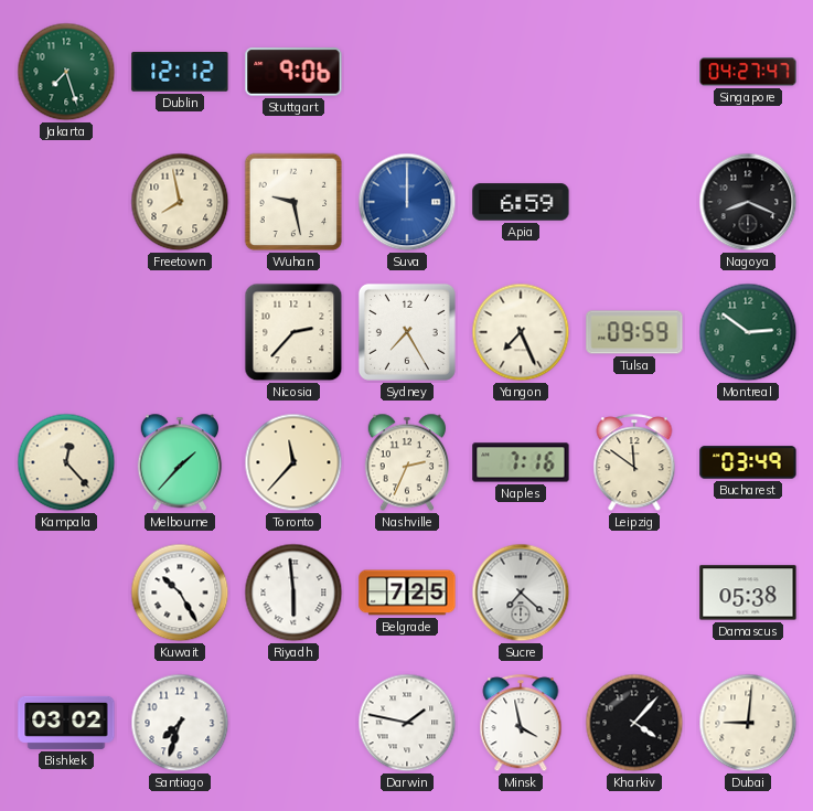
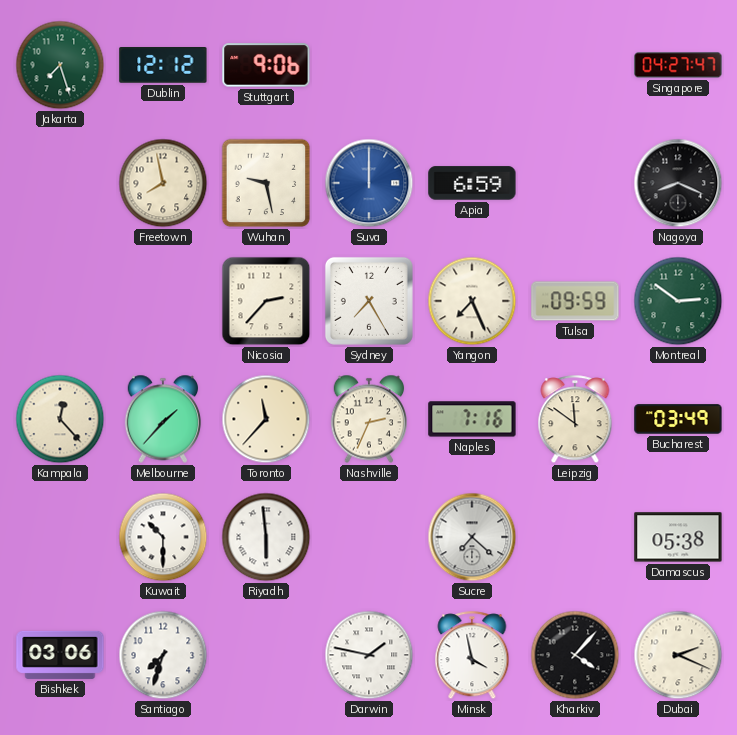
Kuwait: 10:25 -> 10:30 (163, 537)
Belgrade: 7:25 -> none (407, 593)
Bishkek: 03:02 -> 03:06 (60, 655)
Dubai: 9:01 -> 2:19 (678, 655)
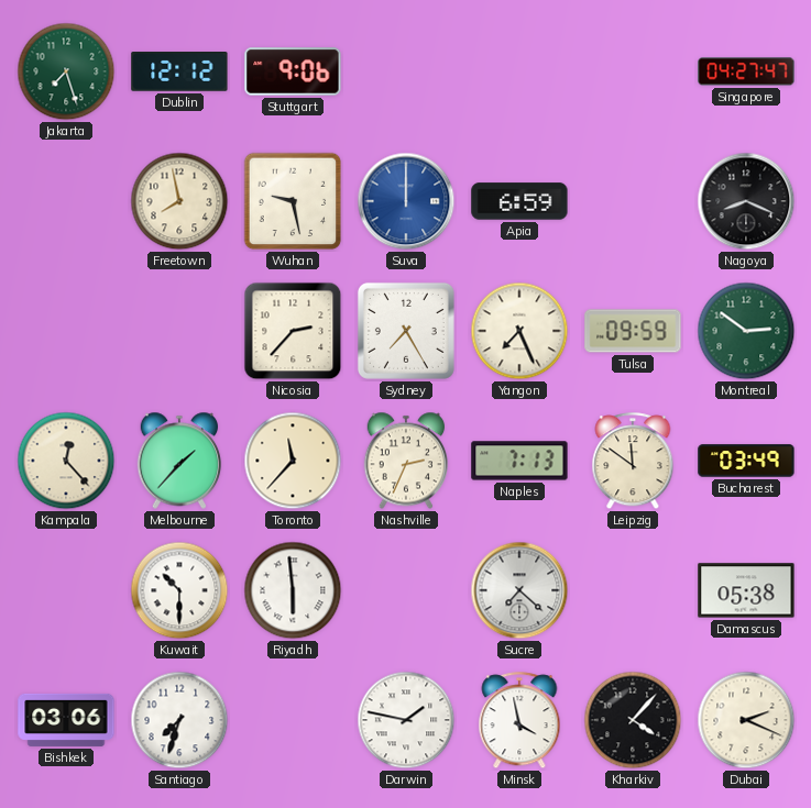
Naples: 7:16 -> 7:13 (519, 461)
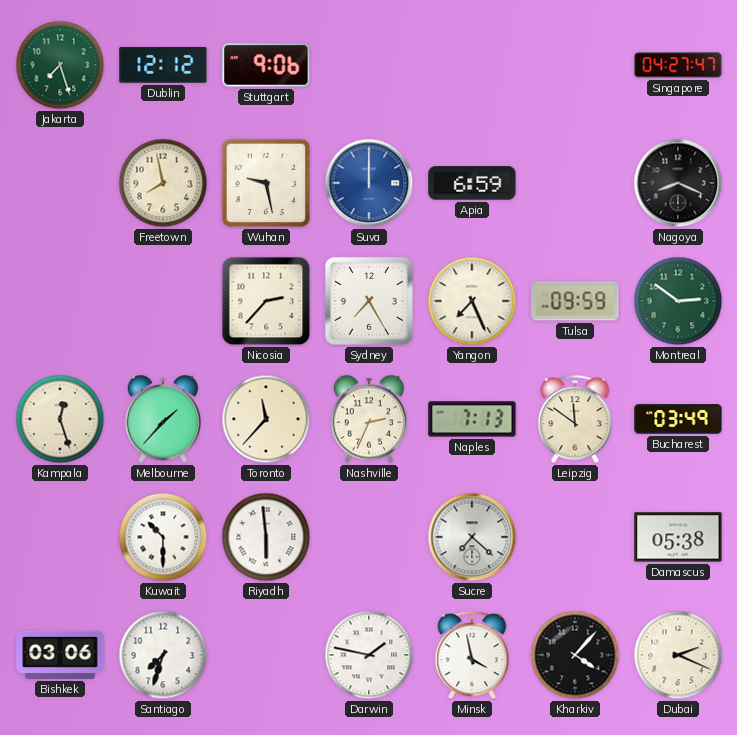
Kampala: 12:23 -> 12:27 (60, 419)
